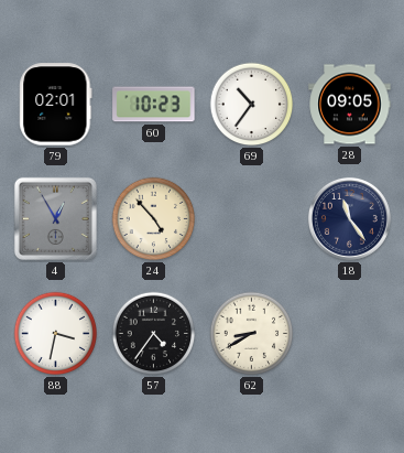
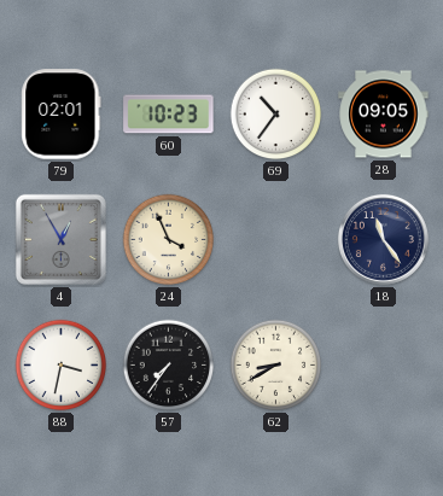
24: 4:53 -> 3:56 (169, 240)
57: 4:36 -> 7:36 (169, 366)
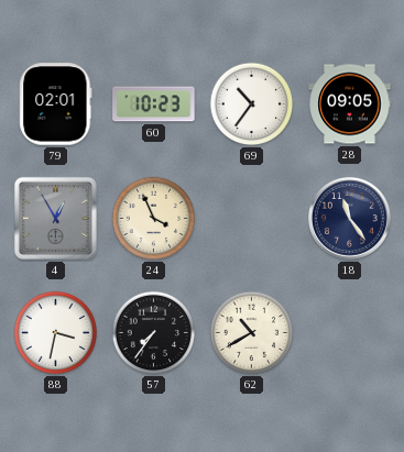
62: 8:40 -> 10:40 (252, 333)
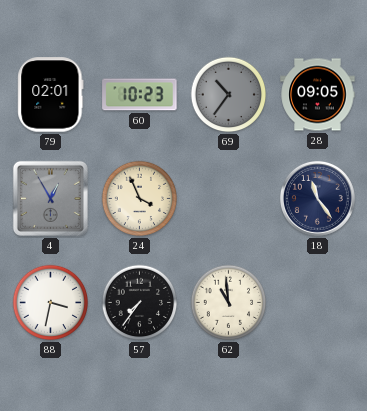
69 dial: white -> grey (229, 95)
62: 10:40 -> 10:59 (229, 303)
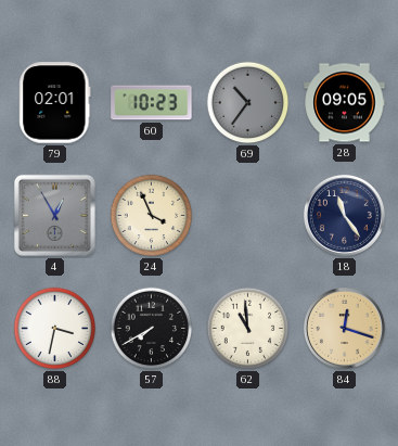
57: 7:36 -> 7:40 (152, 329)
84: none -> 12:18 (344, 328)
